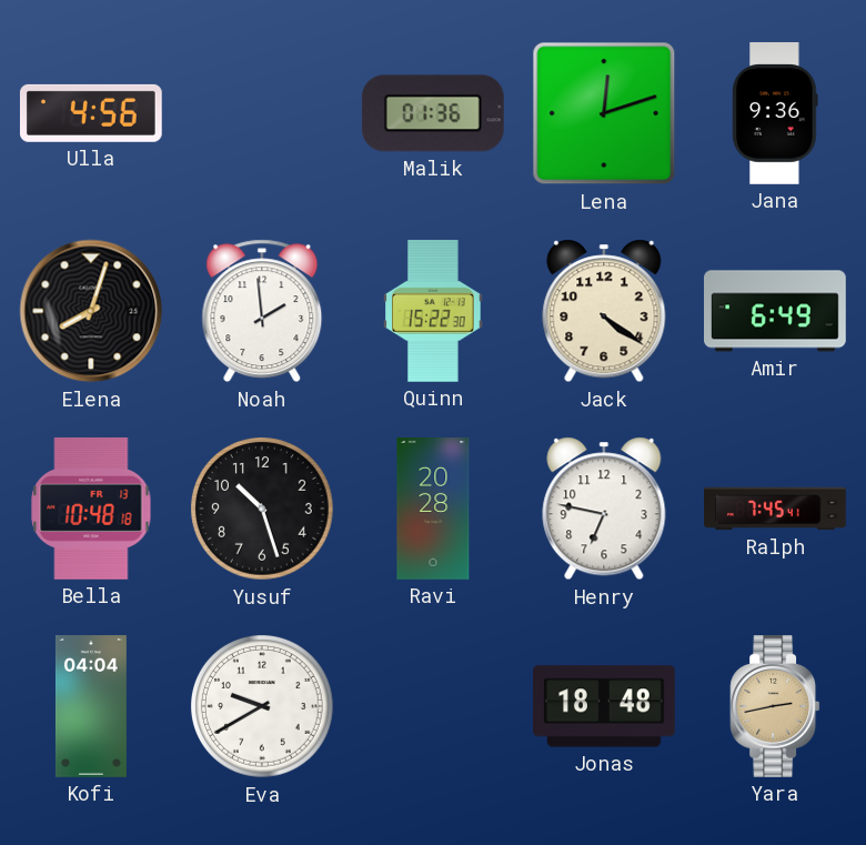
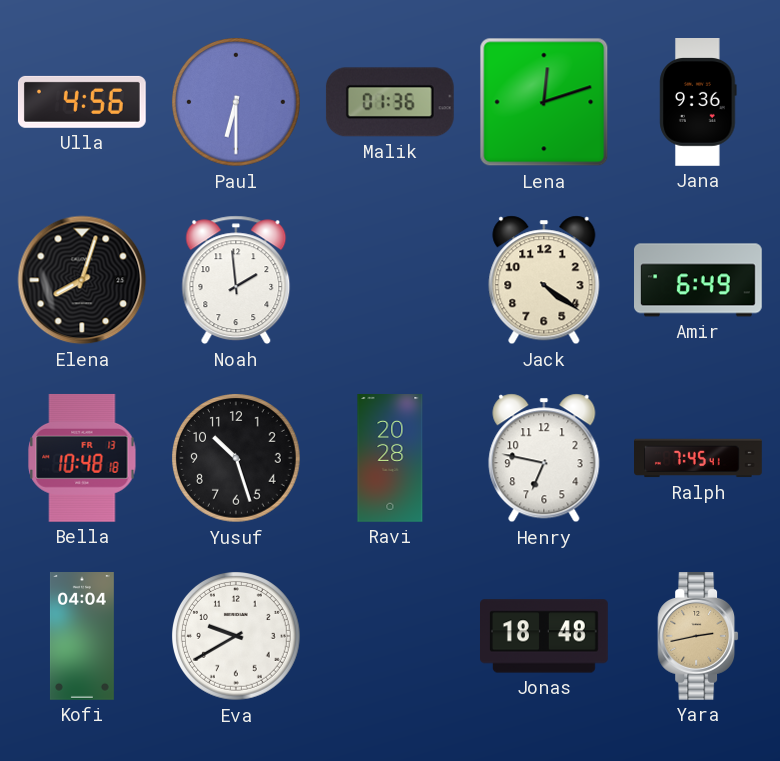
Paul: none -> 6:30 (237, 103)
Quinn: 15:22 -> none (433, 312)
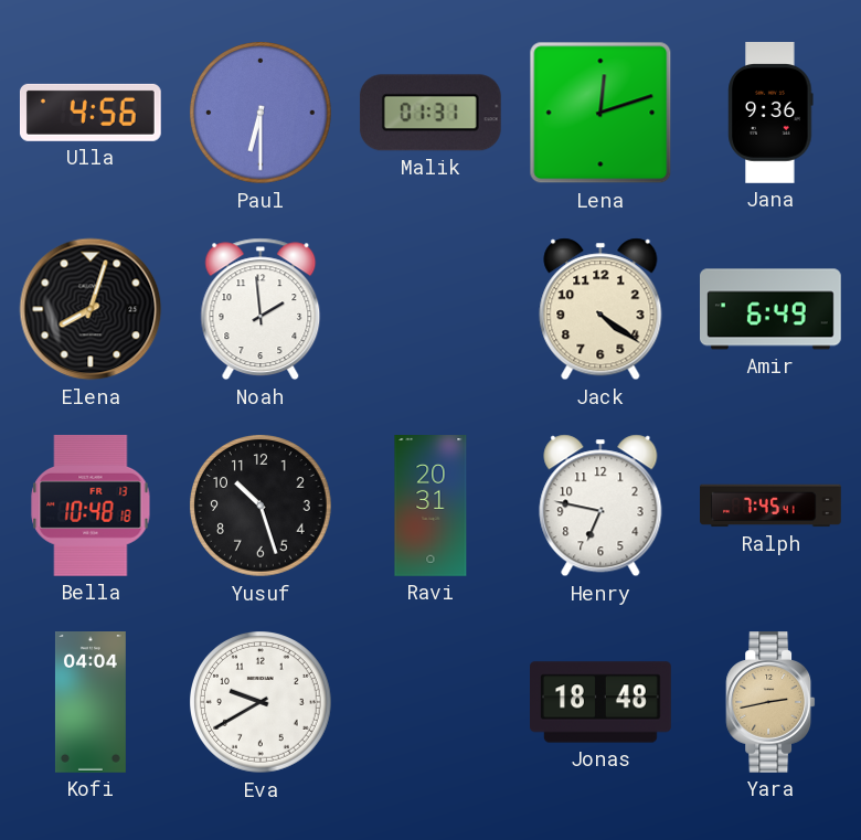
Malik: 01:36 -> 01:31 (431, 113)
Ravi: 20:28 -> 20:31 (431, 507)
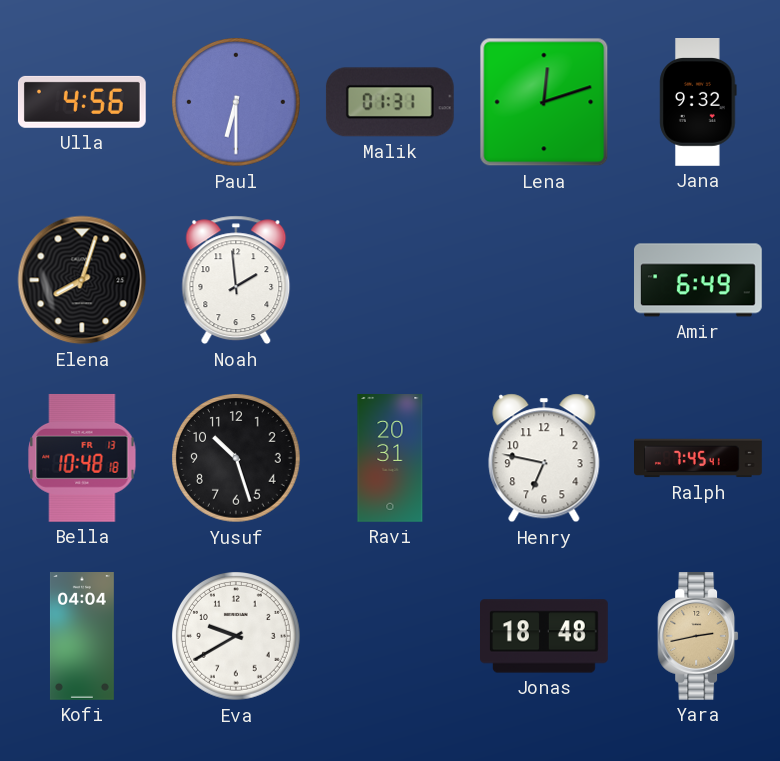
Jana: 9:36 -> 9:32 (698, 103)
Jack: 4:21 -> none (600, 309)
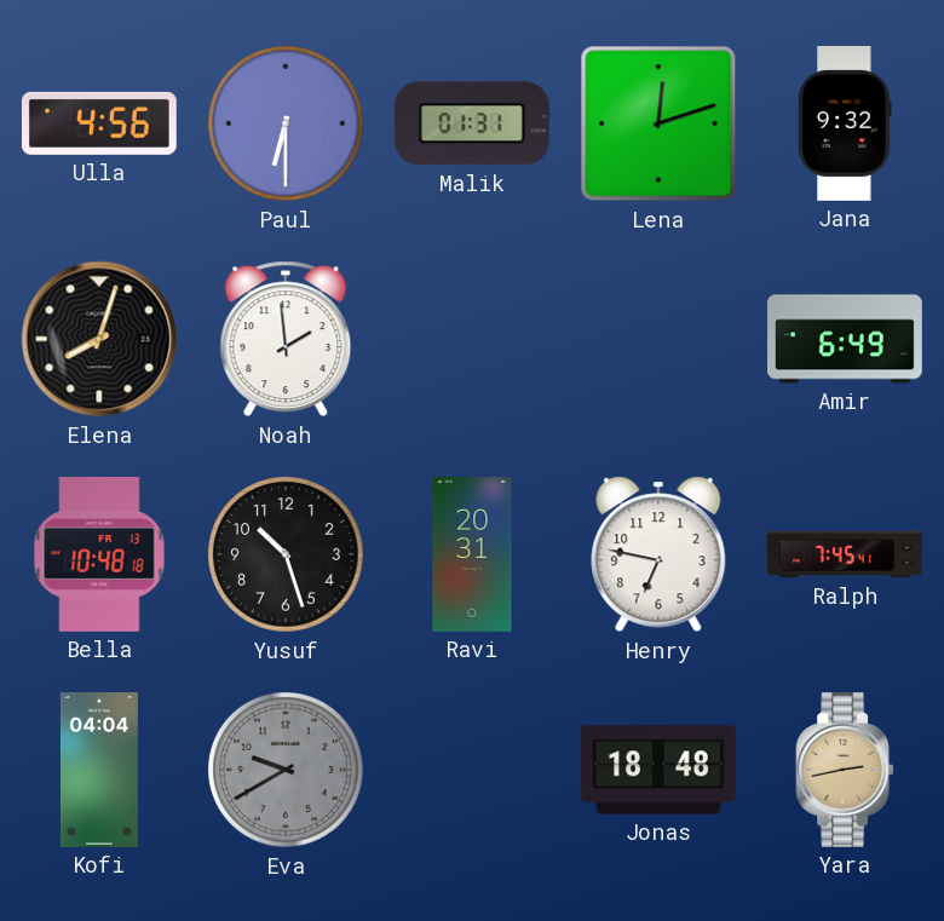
Eva dial: white -> grey (287, 771)
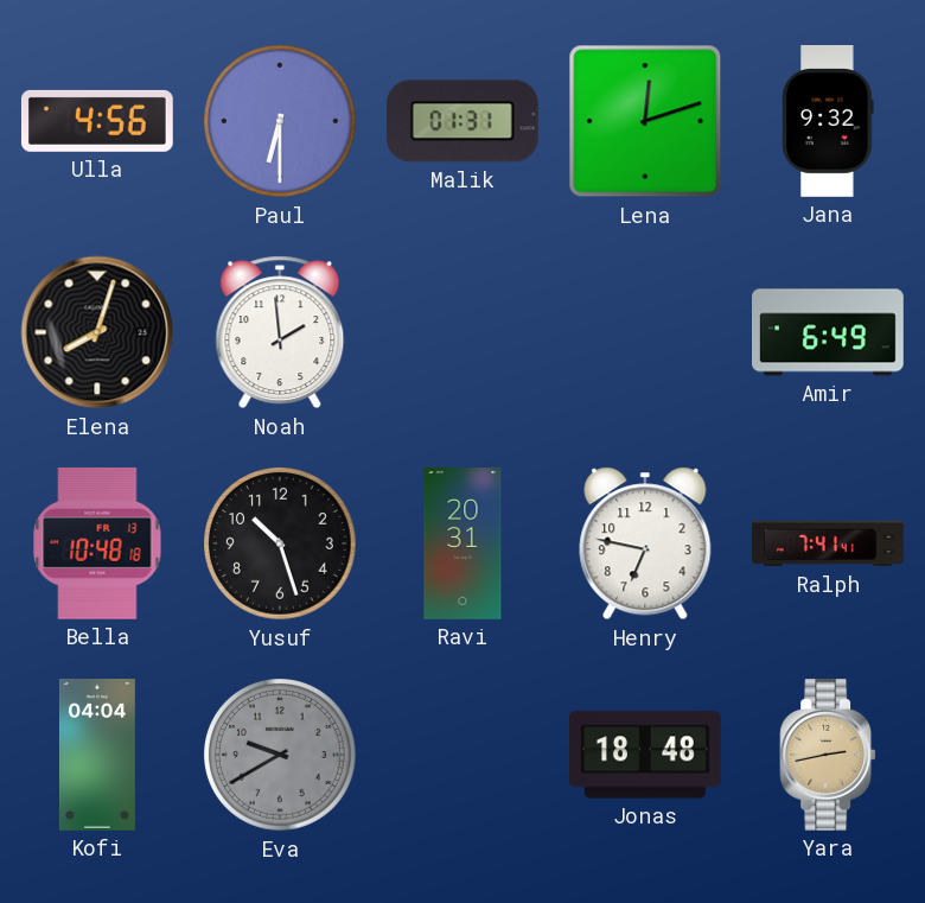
Ralph: 7:45 -> 7:41 (829, 543)
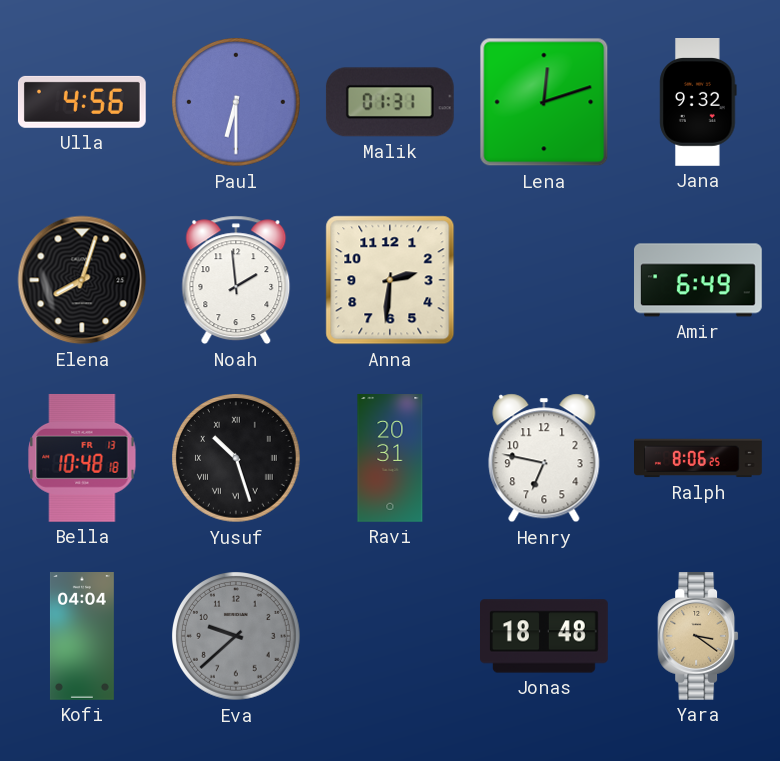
Anna: none -> 2:31 (390, 280)
Yusuf numerals: Arabic -> Roman (237, 459)
Ralph: 7:41 -> 8:06 (699, 458)
Eva: 9:40 -> 9:38 (237, 637)
Yara: 2:43 -> 3:21 (698, 637)
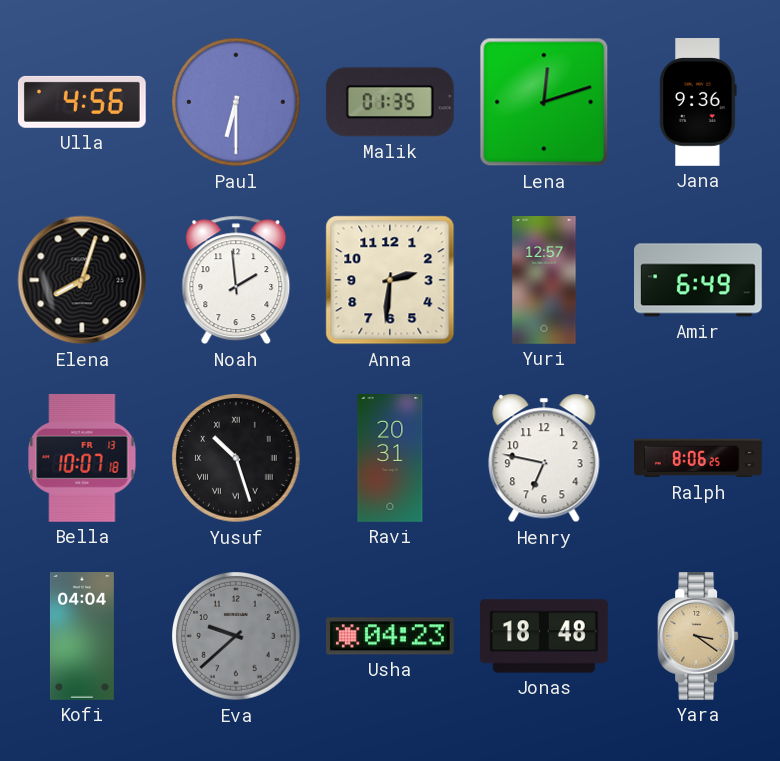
Malik: 01:31 -> 01:35 (390, 102)
Jana: 9:32 -> 9:36 (698, 103)
Yuri: none -> 12:57 (544, 281)
Bella: 10:48 -> 10:07 (82, 458)
Usha: none -> 04:23 (391, 636)
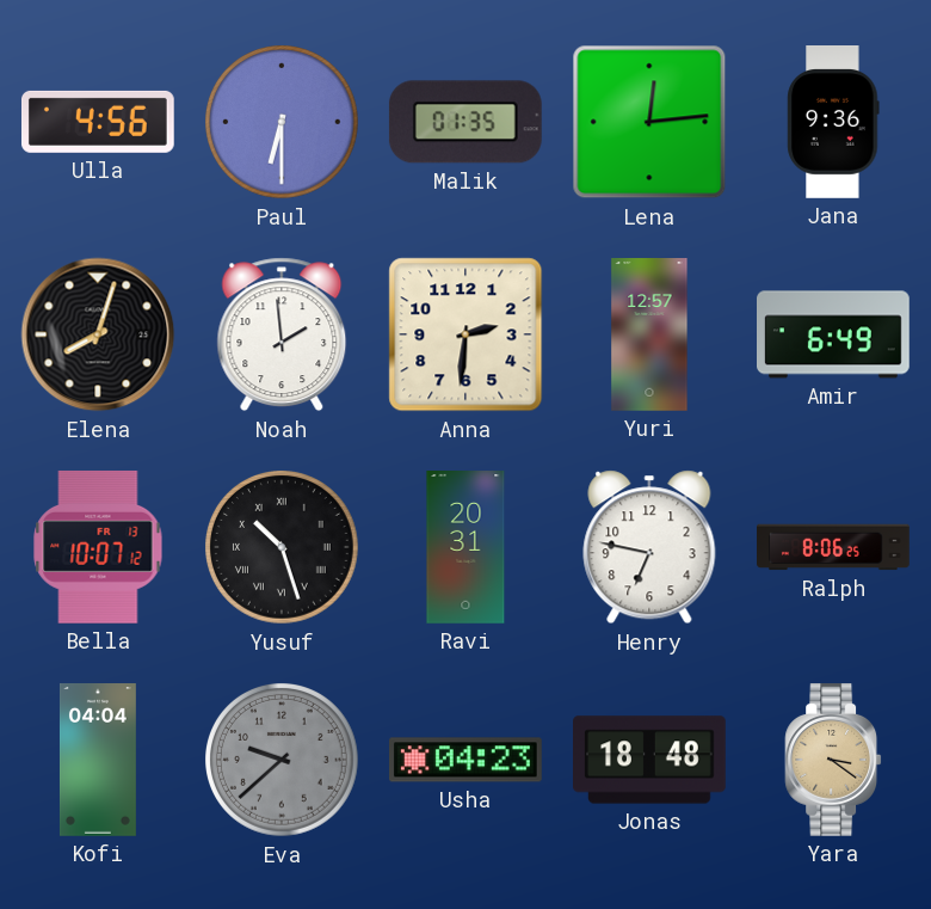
Lena: 12:12 -> 12:14 (649, 122)
Bella: 10:07:18 -> 10:07:12 (98, 547)
